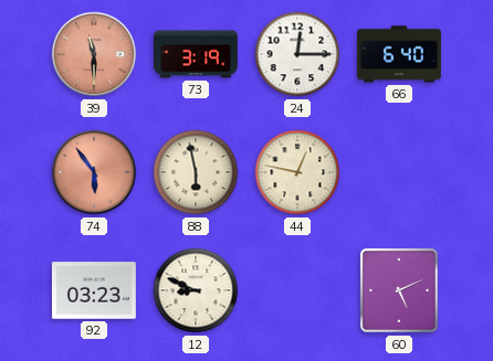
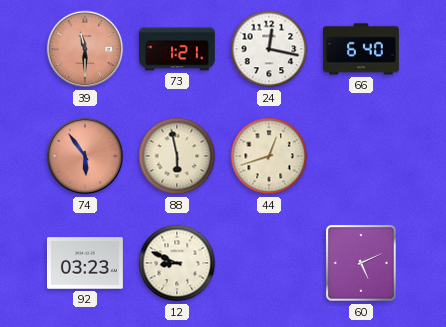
73: 3:19 -> 1:21 (177, 49)
24: 12:15 -> 12:17 (269, 49)
44: 12:47 -> 12:42 (269, 156)
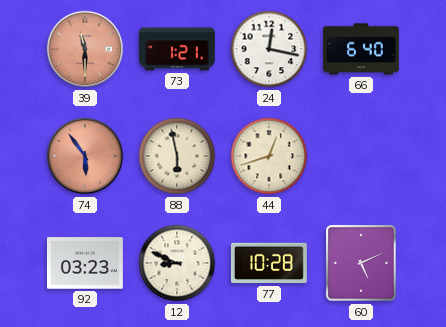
77: none -> 10:28 (269, 263)
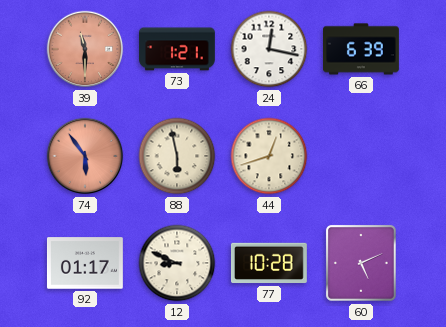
66: 6:40 -> 6:39 (362, 49)
92: 03:23 -> 01:17 (85, 263)
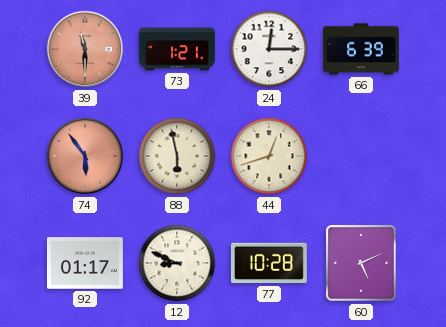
24: 12:17 -> 12:15 (269, 49)
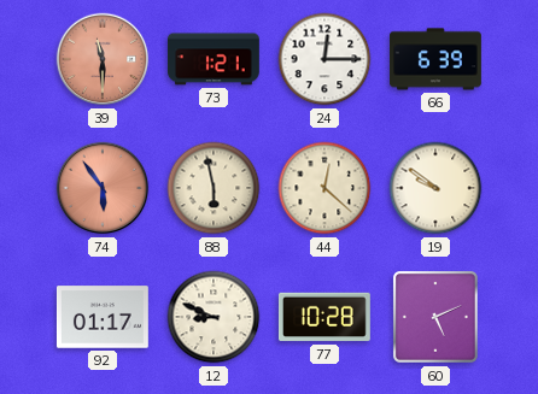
44: 12:42 -> 12:22 (324, 188)
19: none -> 9:51 (435, 188)
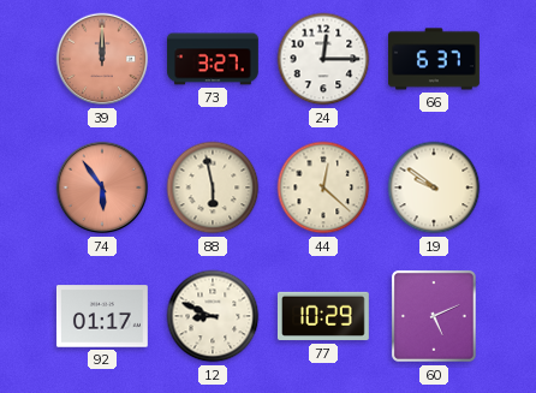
39: 11:30 -> 12:00 (102, 59)
73: 1:21 -> 3:27 (213, 59)
66: 6:39 -> 6:37 (435, 59)
77: 10:28 -> 10:29 (323, 316)
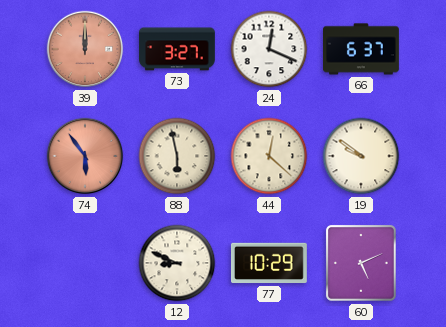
24: 12:15 -> 12:19 (269, 49)
92: 01:17 -> none (102, 316)
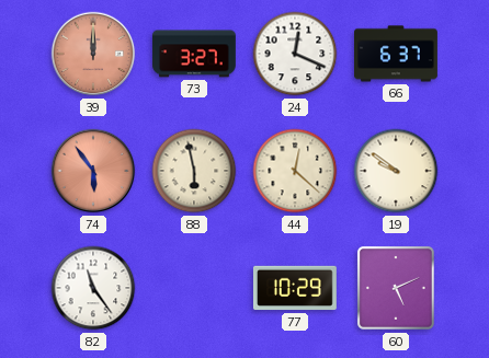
82: none -> 11:24 (93, 288)
12: 8:49 -> none (177, 263)
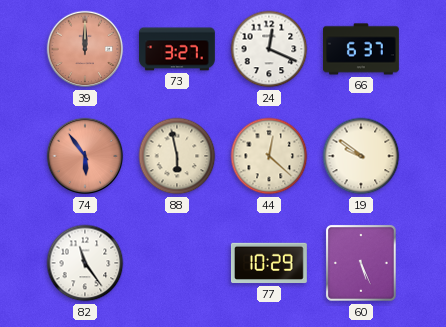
60: 5:11 -> 5:26 (361, 263)
